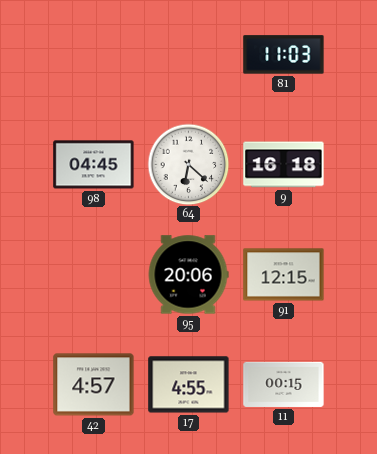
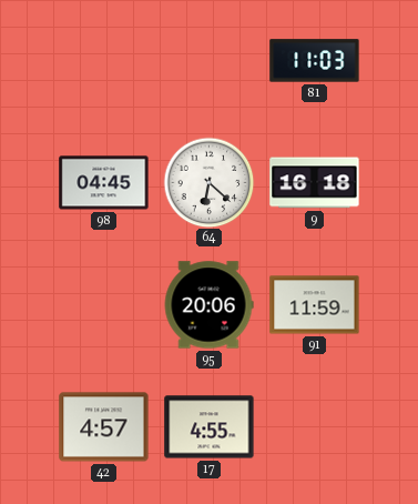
91: 12:15 -> 11:59 (315, 305)
11: 00:15 -> none (284, 384)
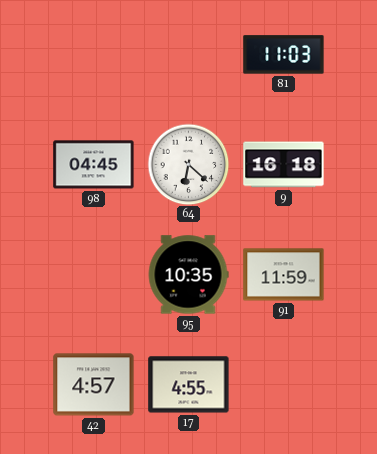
95: 20:06 -> 10:35 (188, 275)
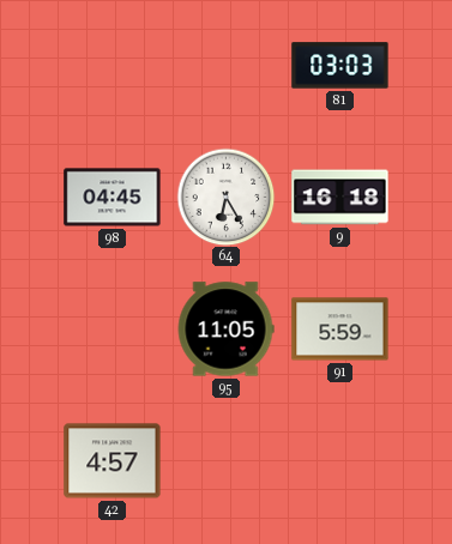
81: 11:03 -> 03:03 (340, 66)
64: 6:22 -> 6:25 (225, 197)
95: 10:35 -> 11:05 (225, 330)
91: 11:59 -> 5:59 (340, 330)
17: 4:55 -> none (189, 385)
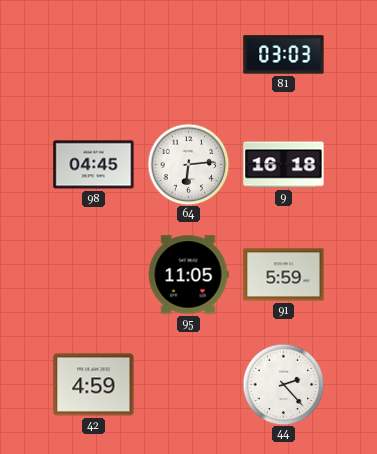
64: 6:25 -> 6:14 (188, 164)
42: 4:57 -> 4:59 (94, 385)
44: none -> 2:23 (283, 384)
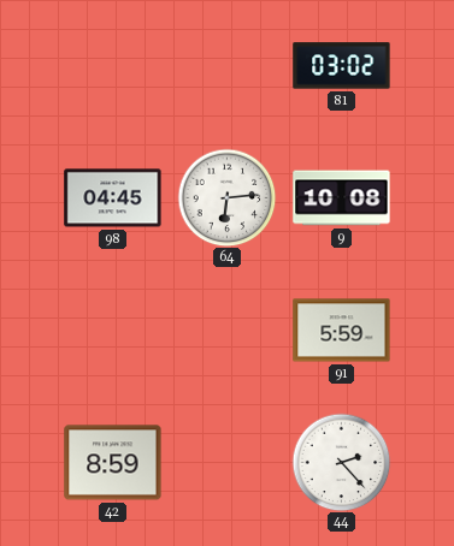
81: 03:03 -> 03:02 (342, 66)
9: 16:18 -> 10:08 (342, 198)
95: 11:05 -> none (188, 275)
42: 4:59 -> 8:59 (113, 463)
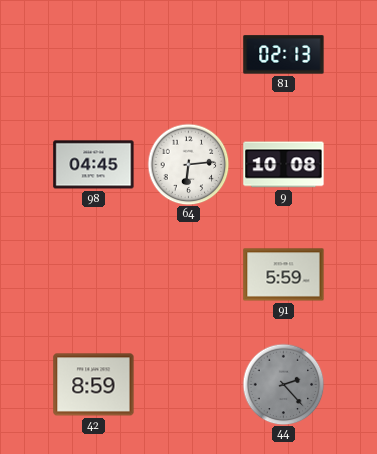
81: 03:02 -> 02:13 (284, 55)
44 dial: white -> grey (283, 384)
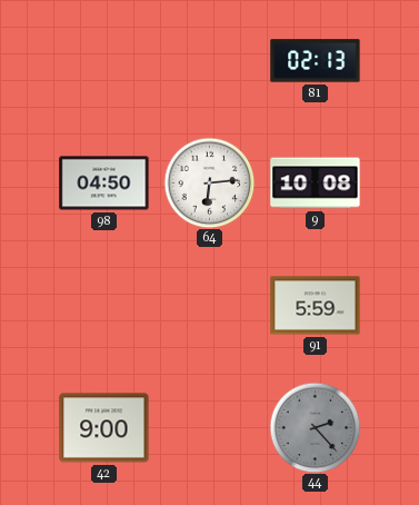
98: 04:45 -> 04:50 (104, 184)
42: 8:59 -> 9:00 (104, 428)
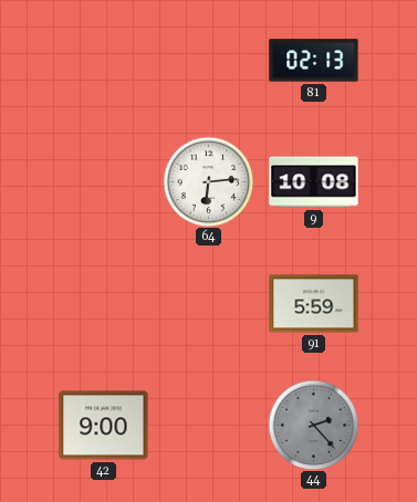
98: 04:50 -> none (104, 184)
